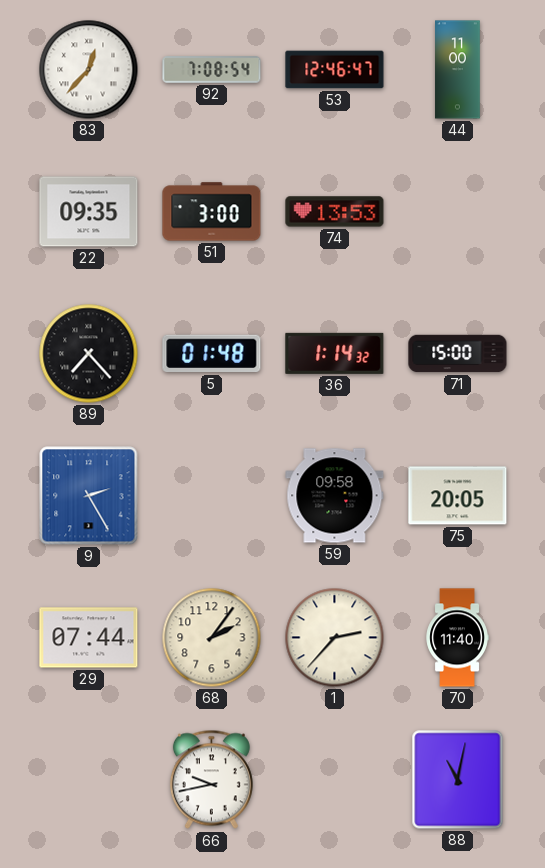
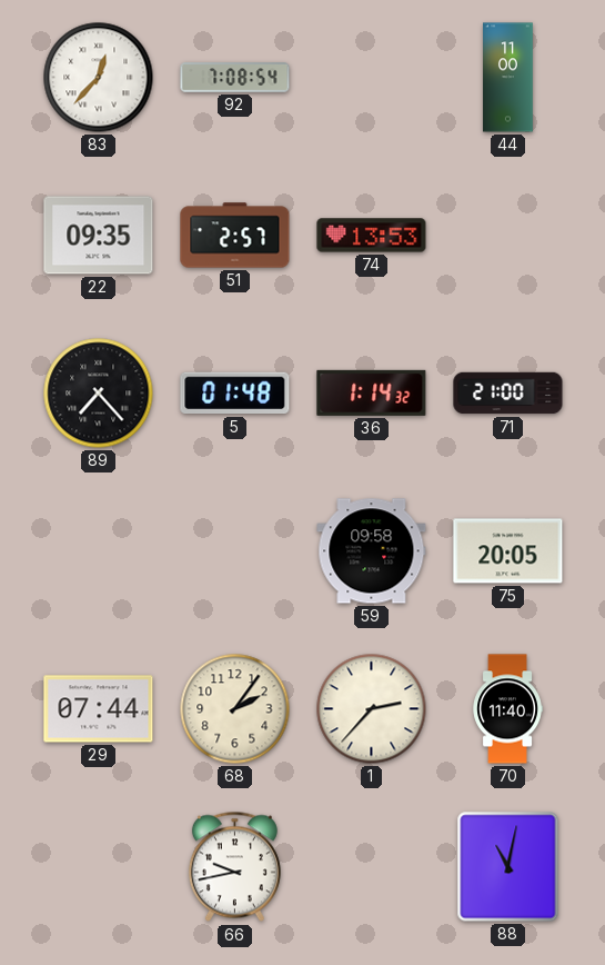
53: 12:46 -> none (335, 70)
51: 3:00 -> 2:57 (235, 236)
71: 15:00 -> 21:00 (508, 394)
9: 2:25 -> none (89, 496)
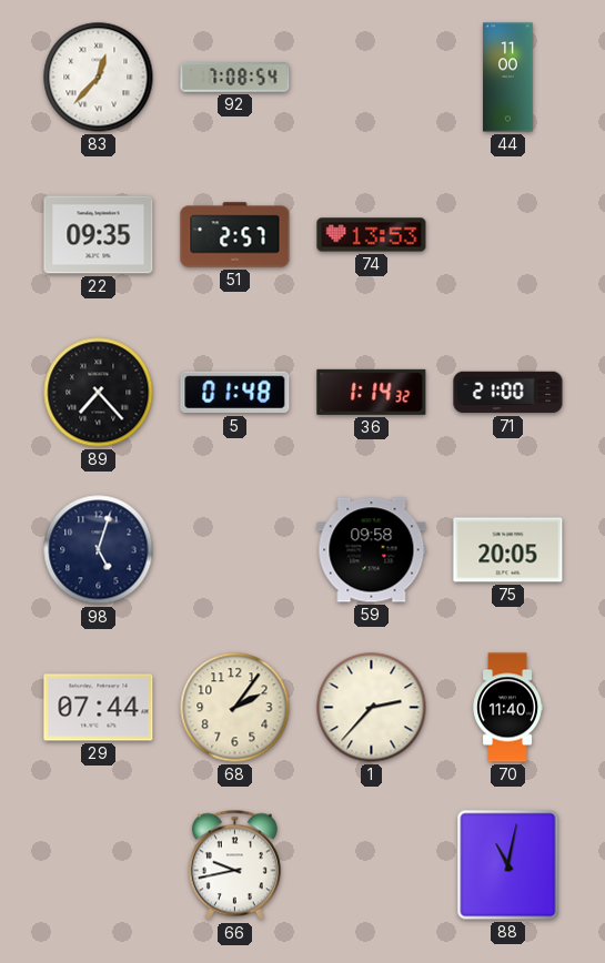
98: none -> 5:03 (99, 550)
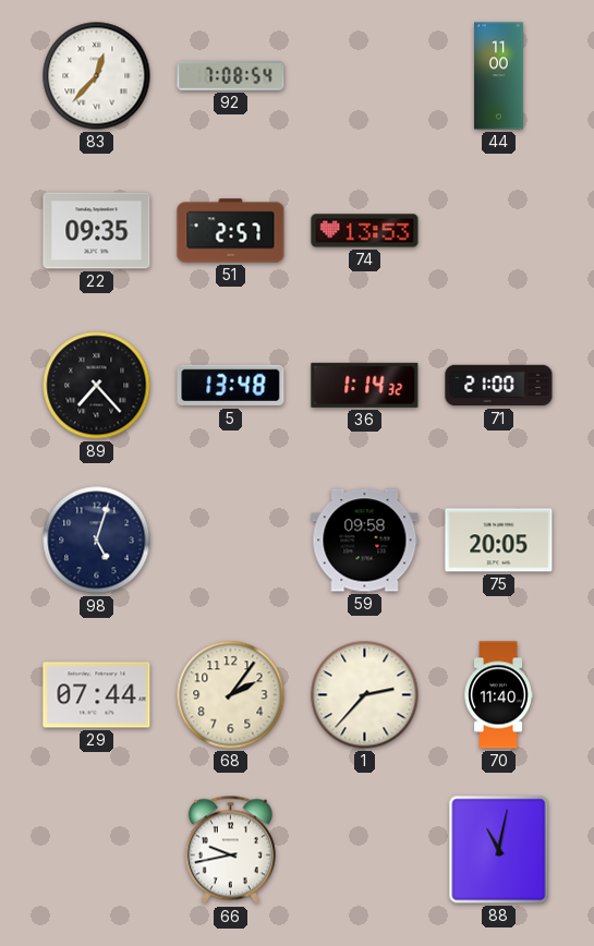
5: 01:48 -> 13:48 (231, 386)
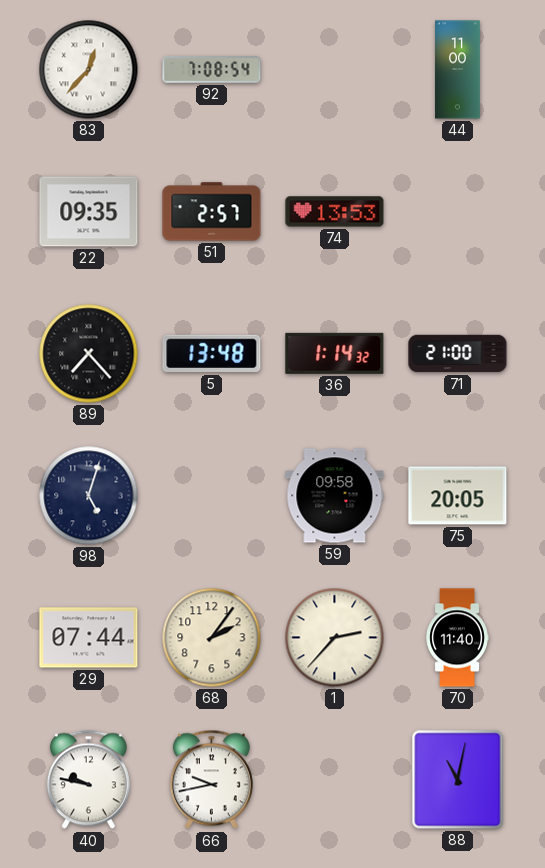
40: none -> 9:47 (88, 780)
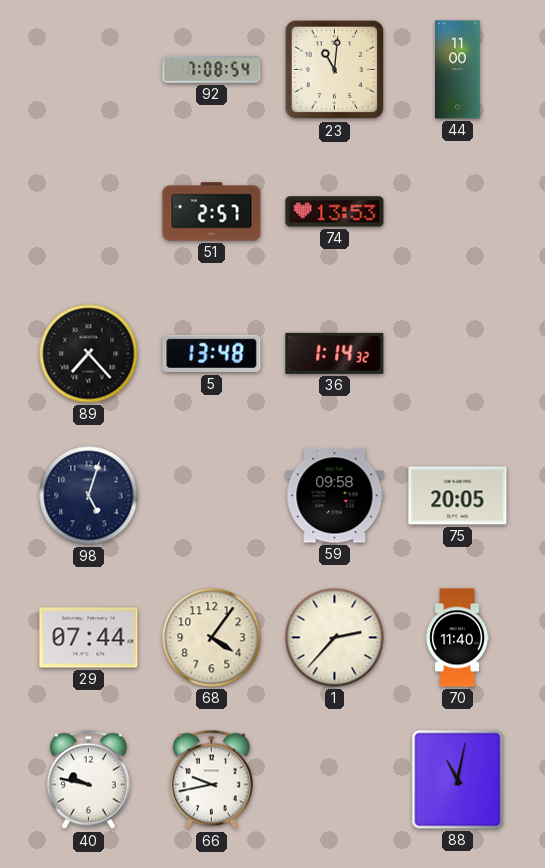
83: 12:37 -> none (89, 70)
23: none -> 11:01 (335, 70)
22: 09:35 -> none (89, 212)
71: 21:00 -> none (458, 354)
68: 2:06 -> 4:06 (212, 638)
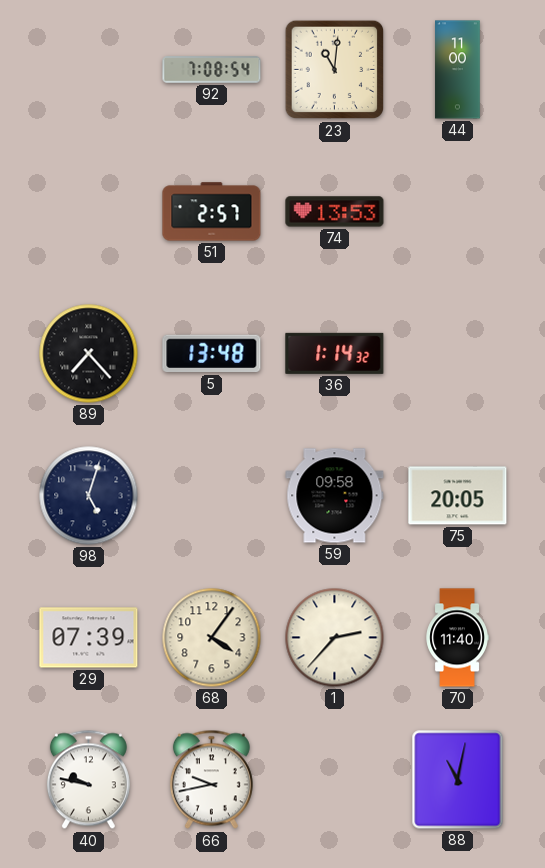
29: 07:44 -> 07:39 (89, 638)
